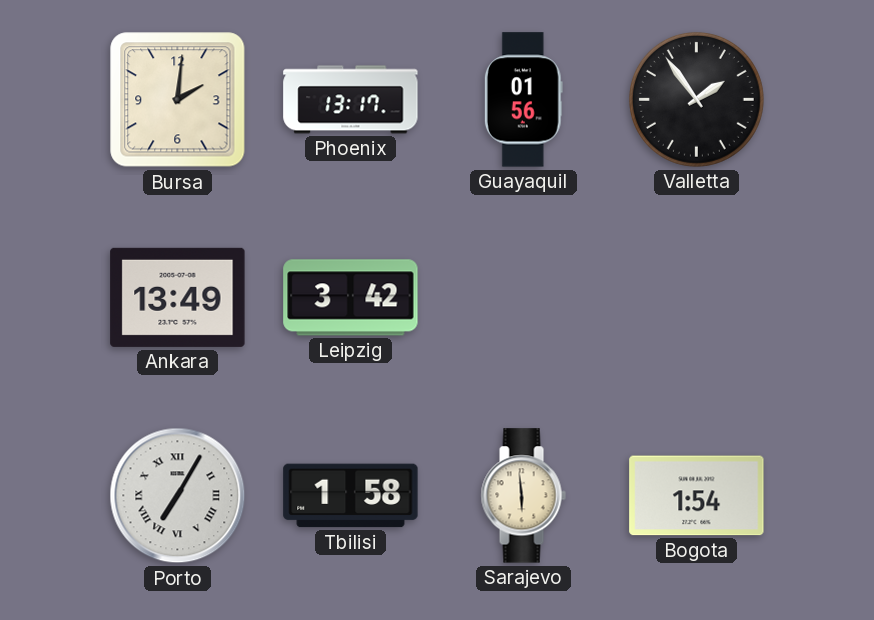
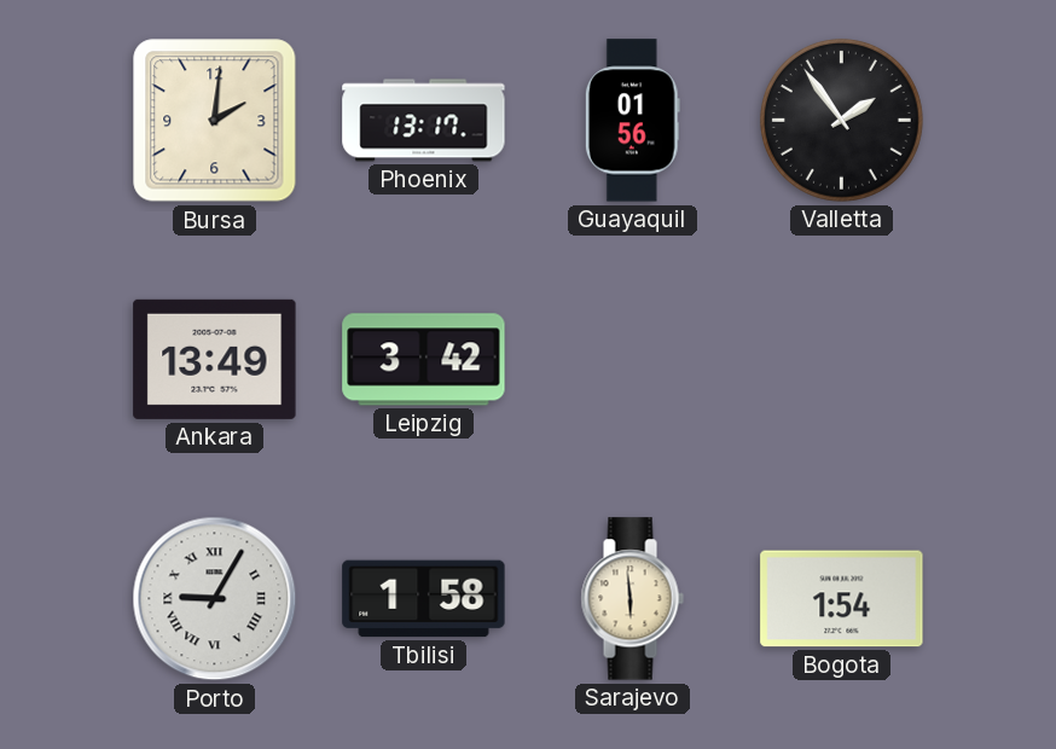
Porto: 7:05 -> 9:05 (215, 599)
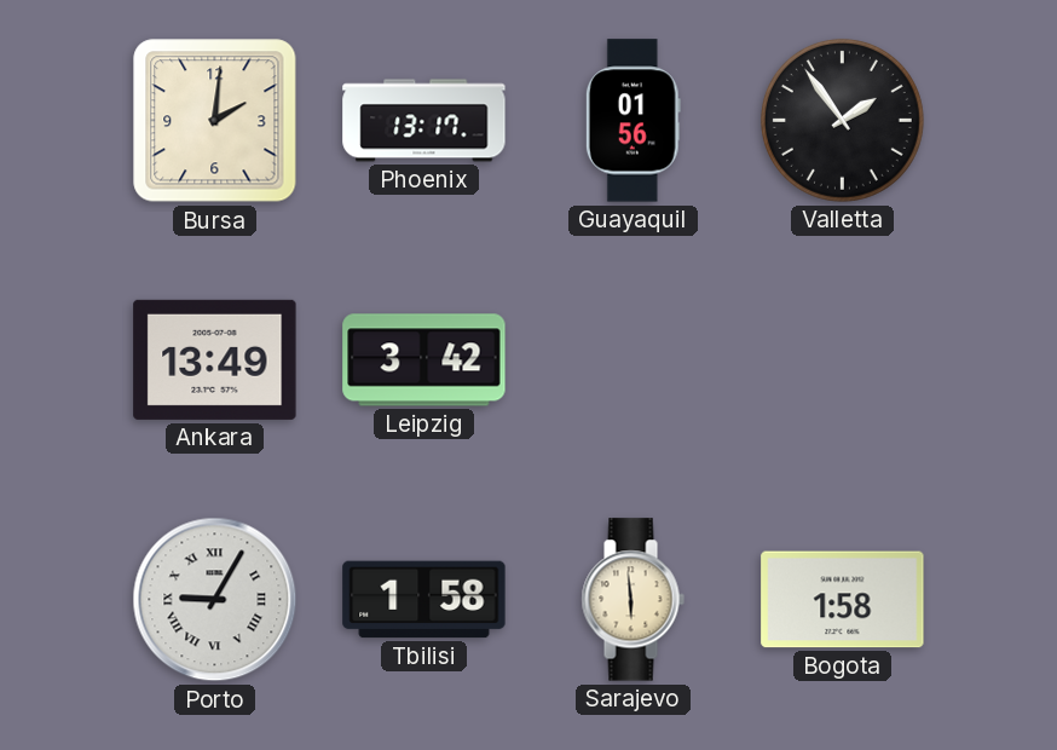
Bogota: 1:54 -> 1:58 (843, 600)
